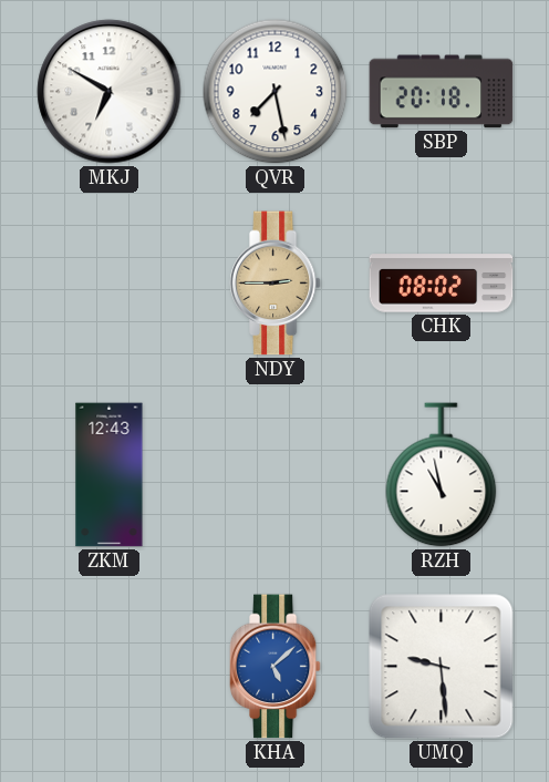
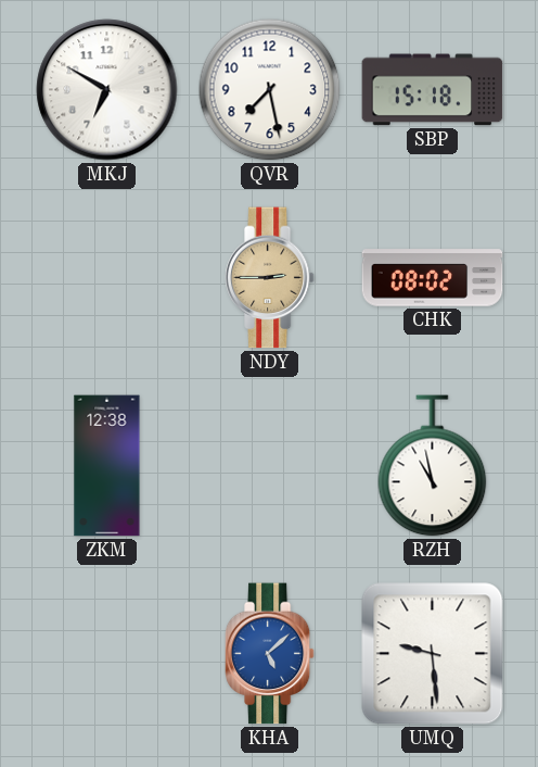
SBP: 20:18 -> 15:18 (433, 90)
ZKM: 12:43 -> 12:38 (107, 466)
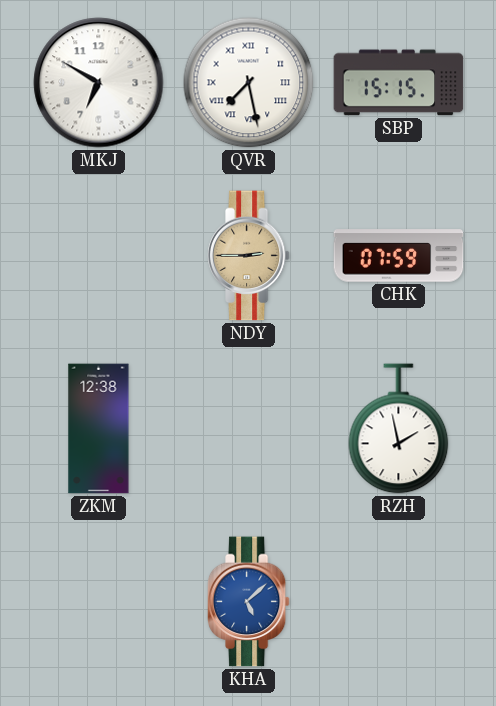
QVR numerals: Arabic -> Roman (249, 83)
SBP: 15:18 -> 15:15 (399, 83)
CHK: 08:02 -> 07:59 (399, 256)
RZH: 10:58 -> 1:58 (399, 429)
UMQ: 9:29 -> none (433, 654)
